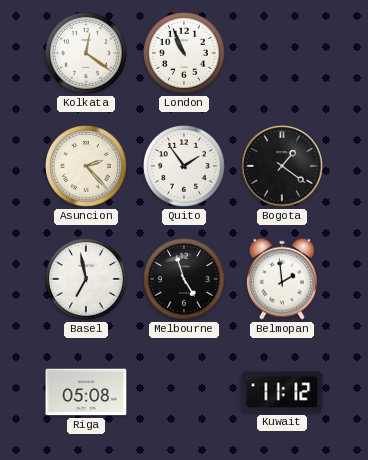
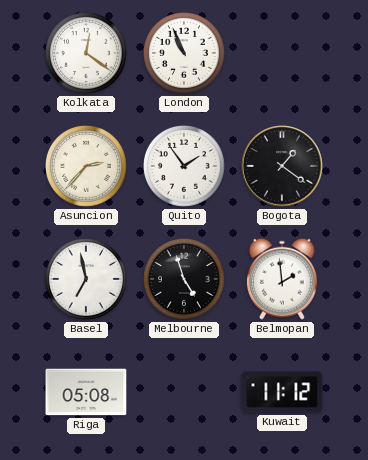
Asuncion: 2:23 -> 2:37 (87, 167)
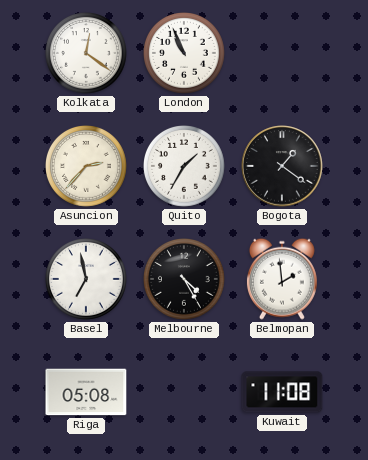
Quito: 1:54 -> 1:35 (185, 167)
Melbourne: 4:57 -> 4:25 (185, 280)
Kuwait: 11:12 -> 11:08 (282, 392)
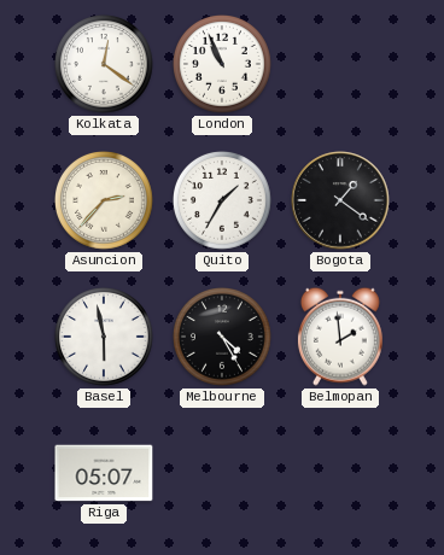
Basel: 6:58 -> 5:58 (105, 338)
Riga: 05:08 -> 05:07 (104, 473)
Kuwait: 11:08 -> none (282, 392)
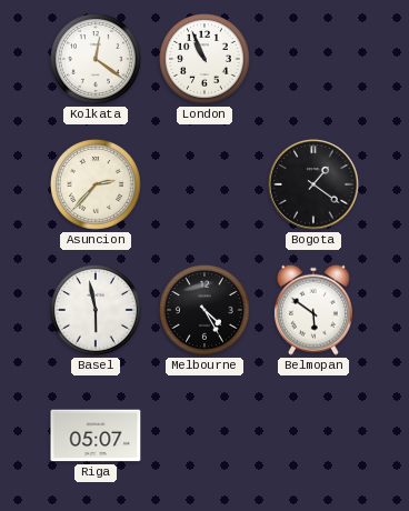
Quito: 1:35 -> none (223, 201)
Belmopan: 1:59 -> 5:51 (313, 310)
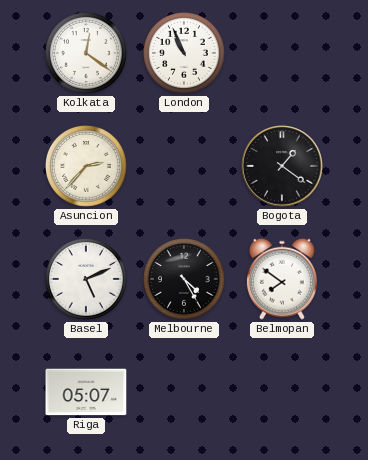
Basel: 5:58 -> 5:11 (87, 280)
Belmopan: 5:51 -> 7:51 (282, 279)
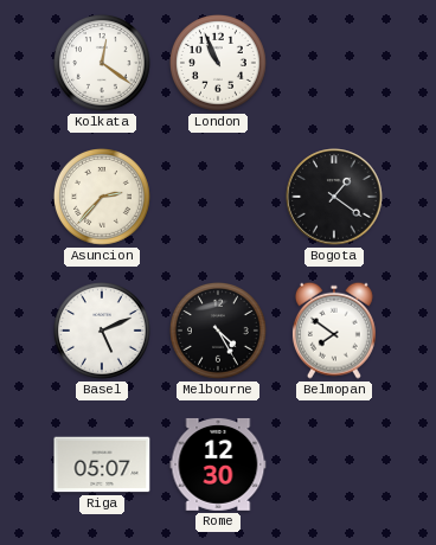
Rome: none -> 12:30 (218, 464)
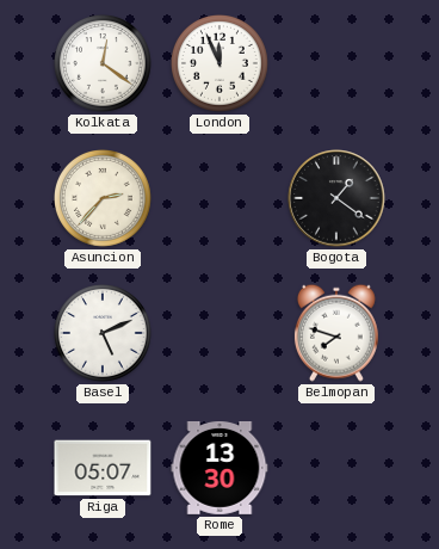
London: 10:56 -> 11:56 (221, 64)
Melbourne: 4:25 -> none (219, 332)
Belmopan: 7:51 -> 7:48 (336, 333)
Rome: 12:30 -> 13:30 (219, 468)
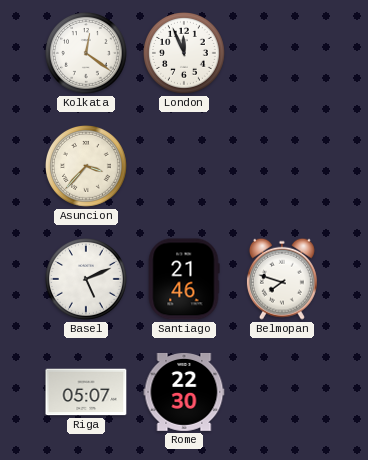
Asuncion: 2:37 -> 3:37 (87, 167)
Bogota: 1:21 -> none (336, 198)
Santiago: none -> 21:46 (184, 279)
Rome: 13:30 -> 22:30 (184, 392)
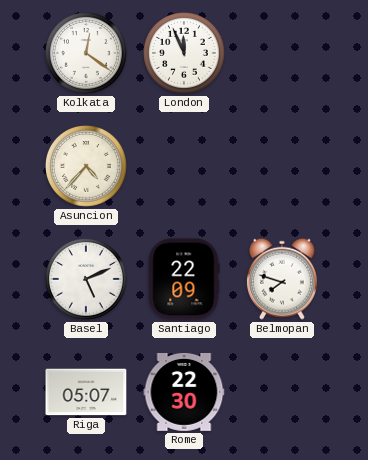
Asuncion: 3:37 -> 4:37 (87, 167)
Santiago: 21:46 -> 22:09 (184, 279)
